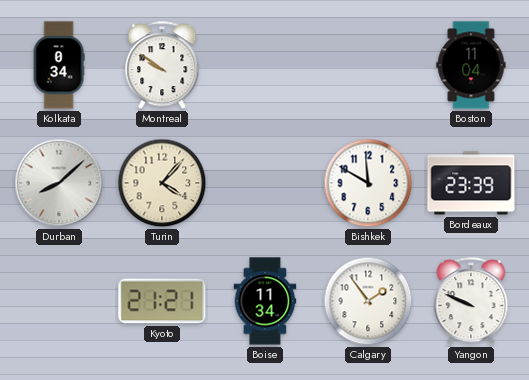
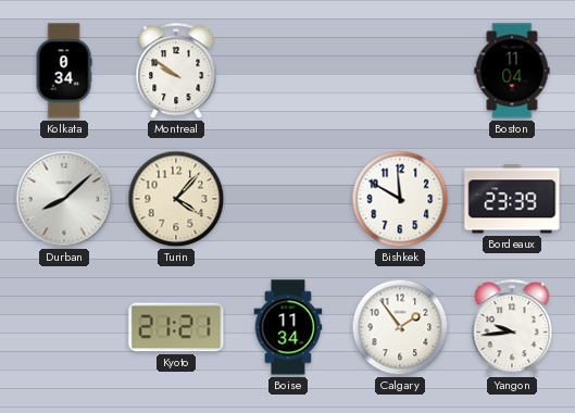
Yangon: 9:49 -> 9:44 (512, 328)
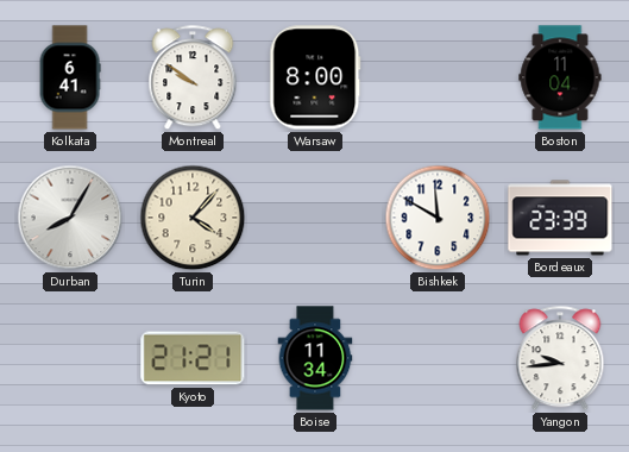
Kolkata: 0:34 -> 6:41 (70, 77)
Warsaw: none -> 8:00 (315, 77)
Durban: 8:08 -> 8:05 (70, 218)
Calgary: 1:54 -> none (400, 327)
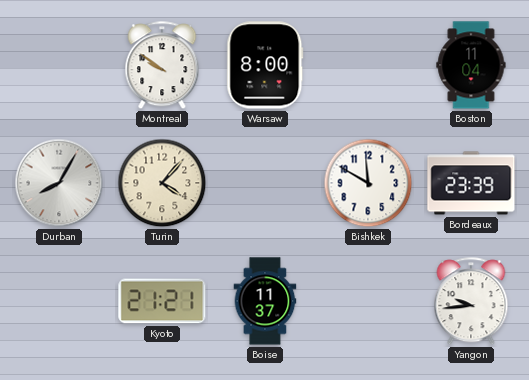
Kolkata: 6:41 -> none (70, 77)
Boise: 11:34 -> 11:37 (265, 301)
